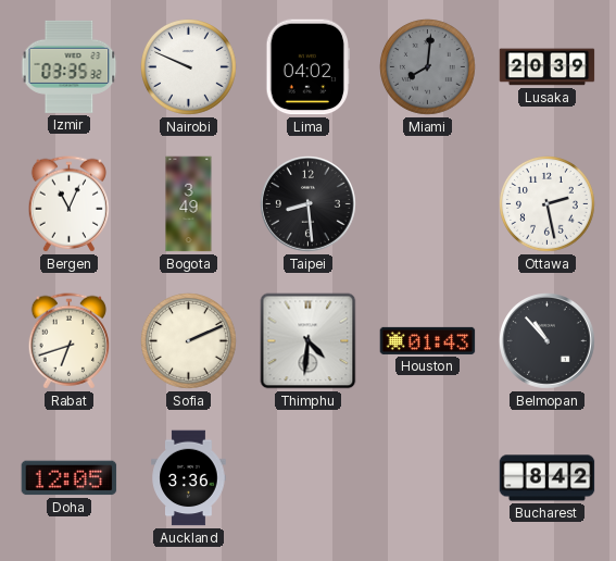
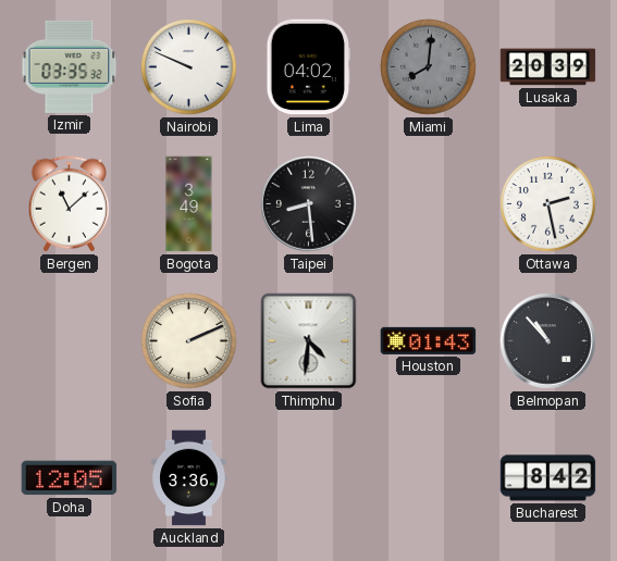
Bergen: 11:04 -> 11:08 (69, 204)
Rabat: 6:42 -> none (68, 341)
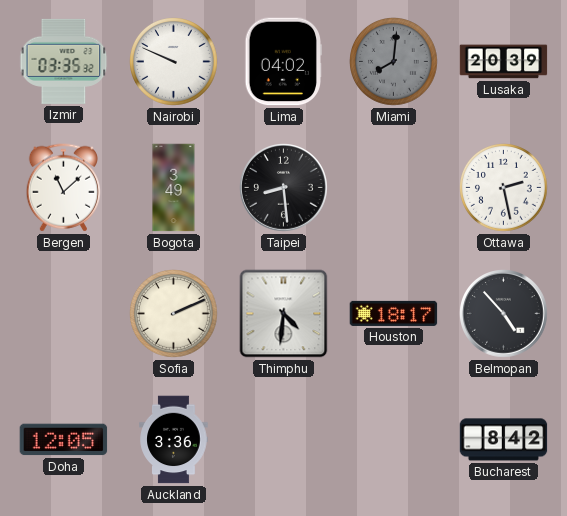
Houston: 01:43 -> 18:17 (394, 313)
Belmopan: 10:53 -> 4:53 (504, 314)
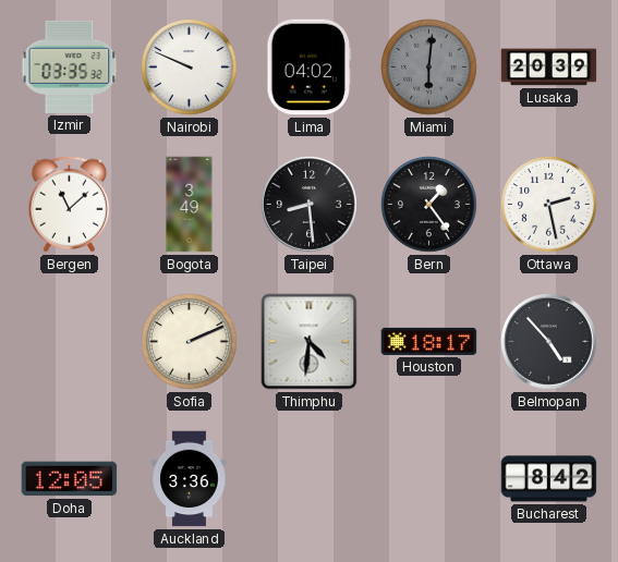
Miami: 8:01 -> 6:01 (429, 68)
Bern: none -> 1:24 (429, 205)
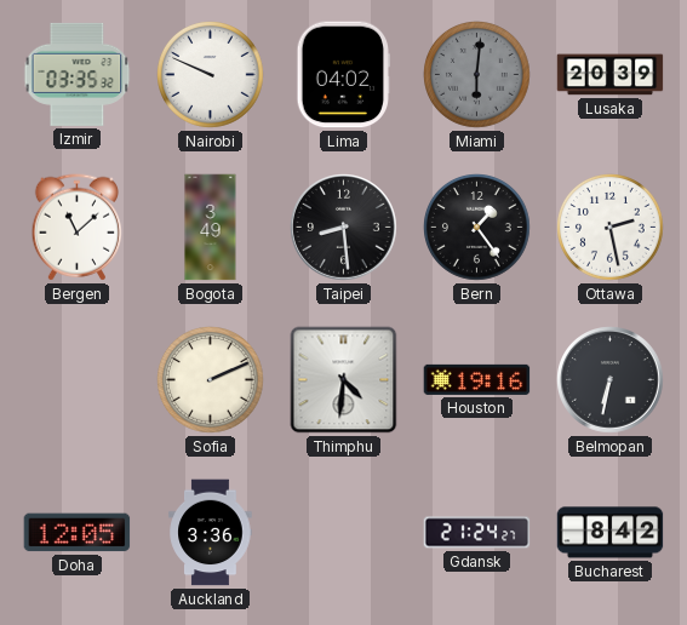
Houston: 18:17 -> 19:16 (477, 379)
Belmopan: 4:53 -> 6:32 (611, 380)
Gdansk: none -> 21:24 (477, 533)
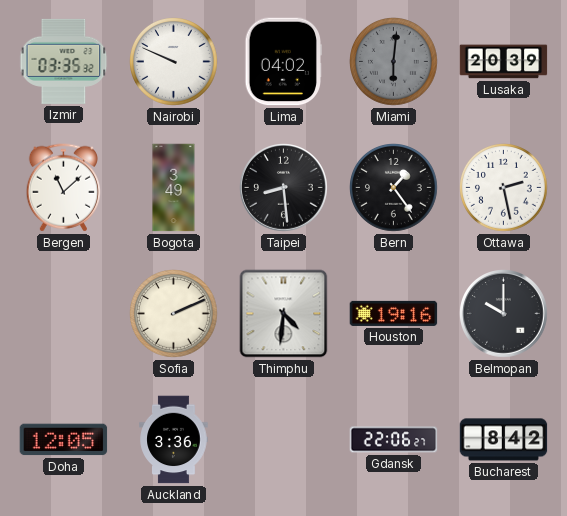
Belmopan: 6:32 -> 10:00 (504, 314)
Gdansk: 21:24 -> 22:06 (394, 440)
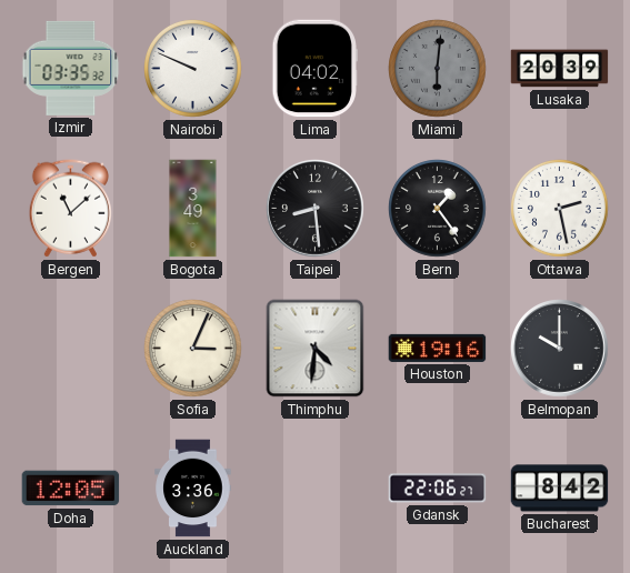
Sofia: 2:11 -> 3:04 (193, 349)
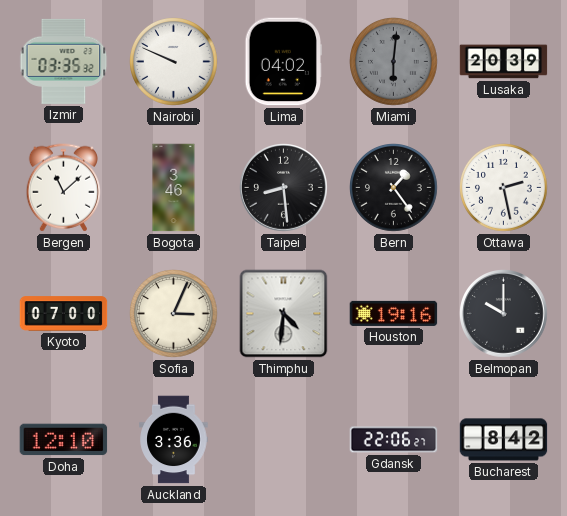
Bogota: 3:49 -> 3:46 (174, 188)
Kyoto: none -> 07:00 (64, 314)
Doha: 12:05 -> 12:10 (64, 440)
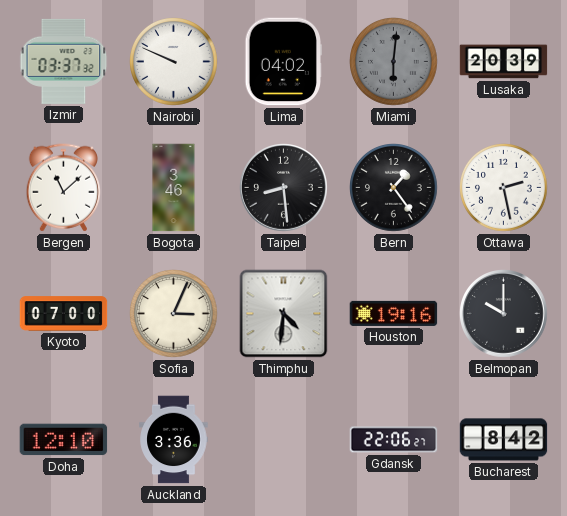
Izmir: 03:35 -> 03:37 (64, 61)
